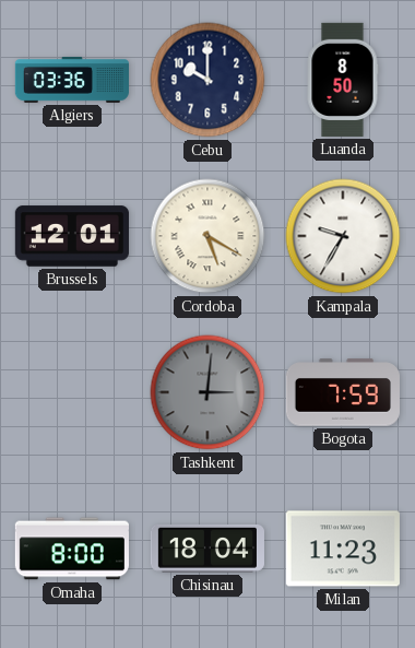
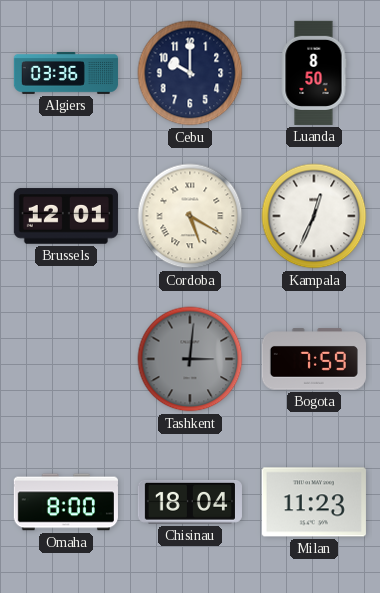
Kampala: 9:35 -> 12:34 (314, 216)
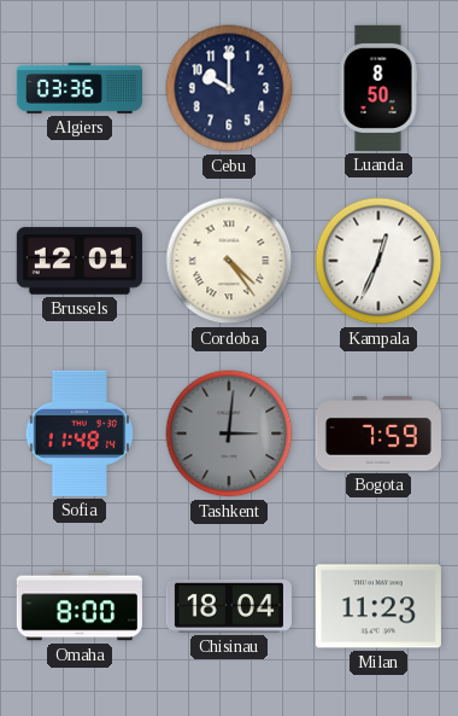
Cordoba: 5:20 -> 4:24 (229, 261)
Sofia: none -> 11:48 (78, 433)
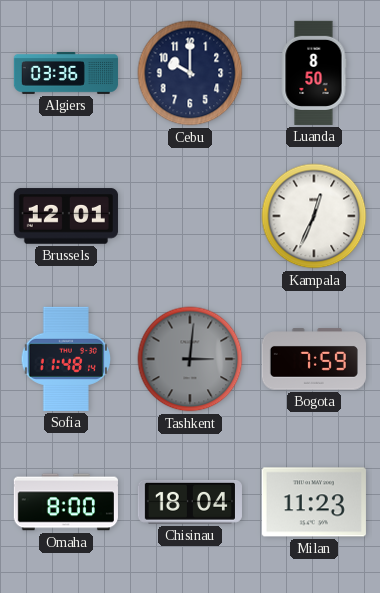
Cordoba: 4:24 -> none (229, 261)
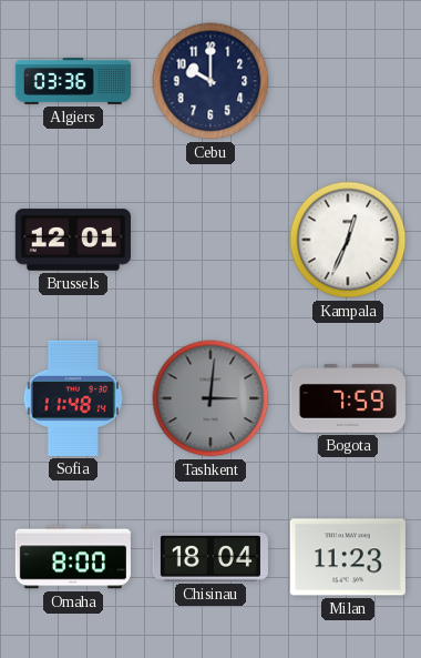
Luanda: 8:50 -> none (314, 73)
